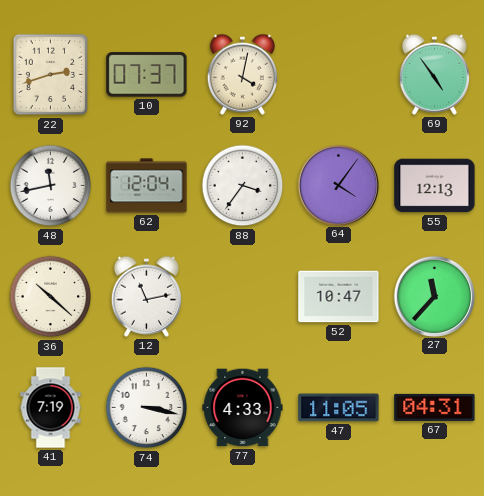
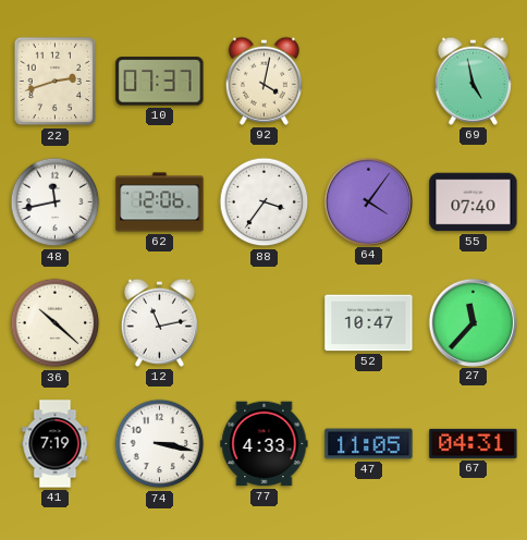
69: 4:54 -> 4:58 (473, 81)
62: 12:04 -> 12:06 (160, 202)
55: 12:13 -> 07:40 (474, 202)
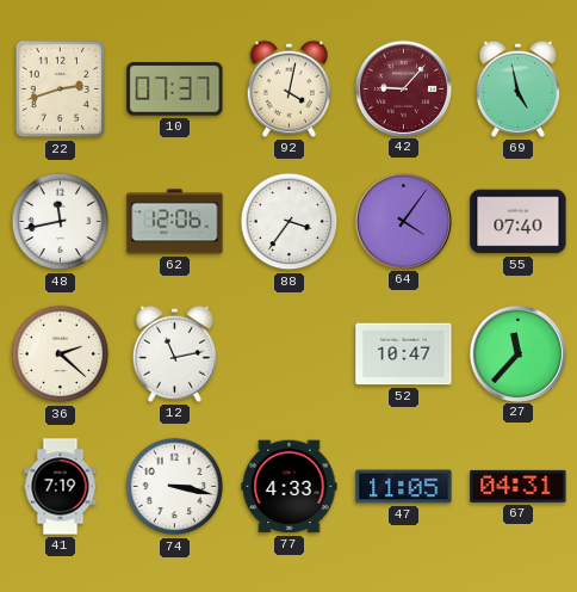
42: none -> 9:07 (403, 88)
36: 10:22 -> 2:22 (61, 354)
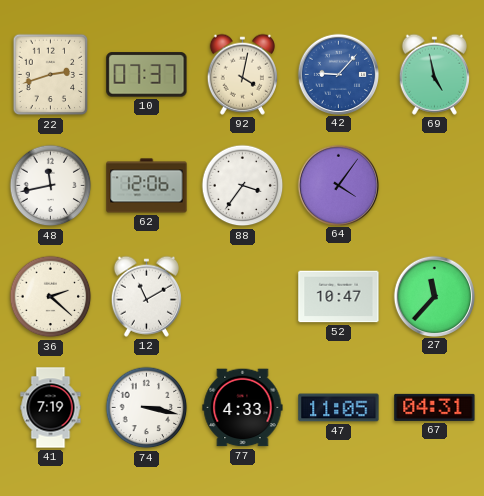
42 dial: burgundy -> blue (338, 74)
55: 07:40 -> none (519, 222)
12: 11:13 -> 11:10 (146, 296)
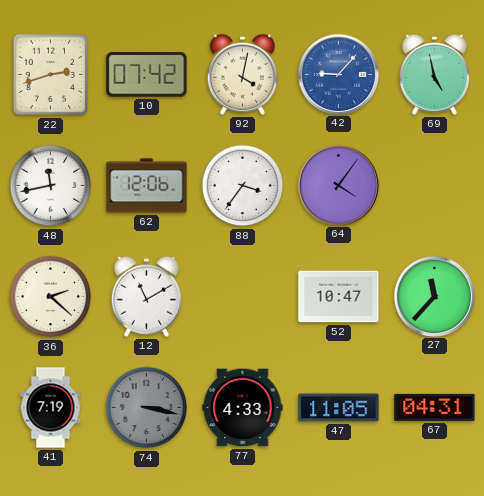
10: 07:37 -> 07:42 (147, 75)
74 dial: white -> grey (147, 408)
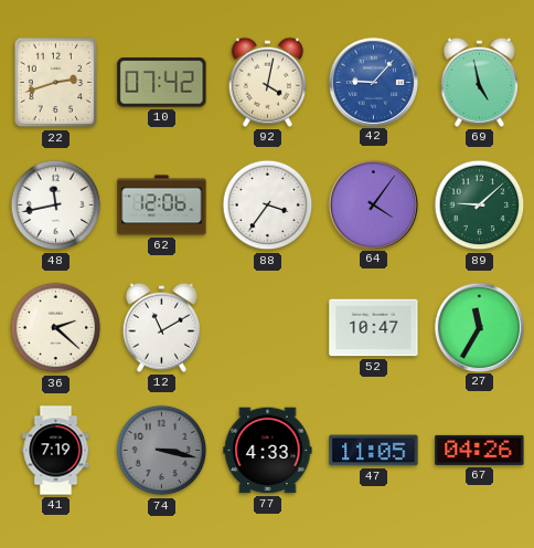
89: none -> 9:08 (480, 205)
27: 11:37 -> 11:35 (479, 327)
67: 04:31 -> 04:26 (480, 450)
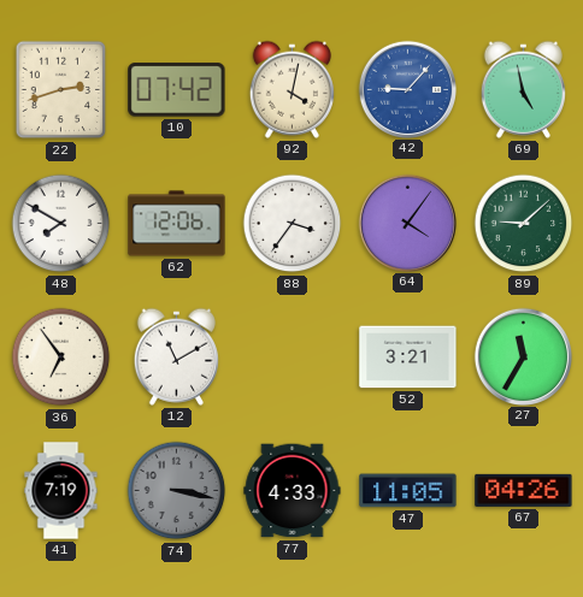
48: 11:43 -> 7:50 (61, 224)
36: 2:22 -> 6:54 (61, 357)
52: 10:47 -> 3:21 (408, 357)
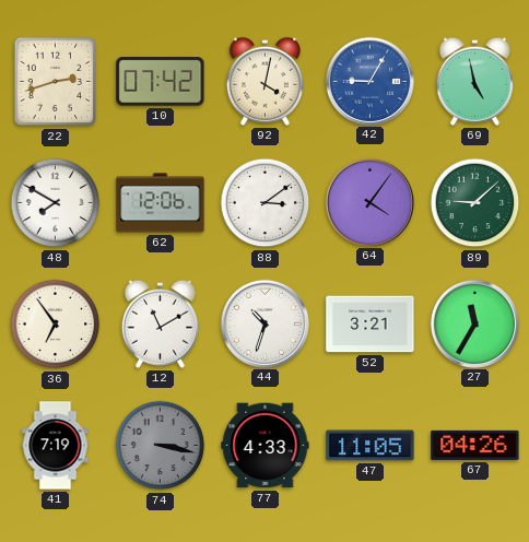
42: 9:07 -> 9:05 (369, 81)
88: 3:36 -> 3:09 (266, 203)
44: none -> 10:33 (264, 323)
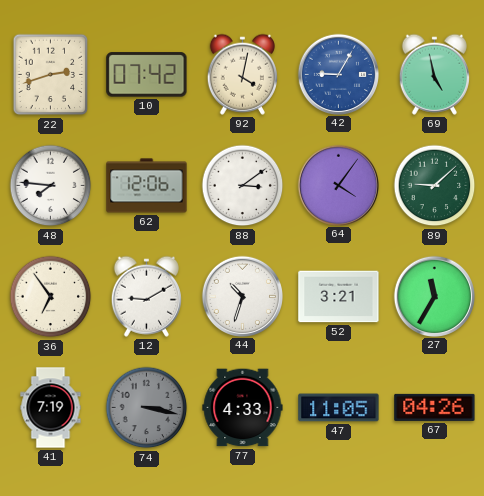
48: 7:50 -> 7:46 (51, 186)
12: 11:10 -> 9:10 (146, 296)
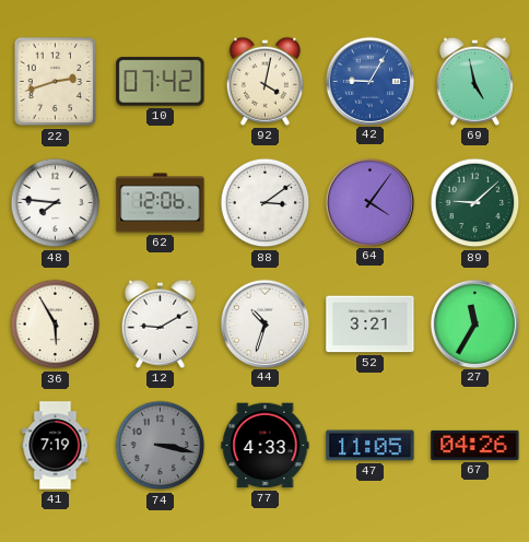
36: 6:54 -> 5:55 (56, 325)
